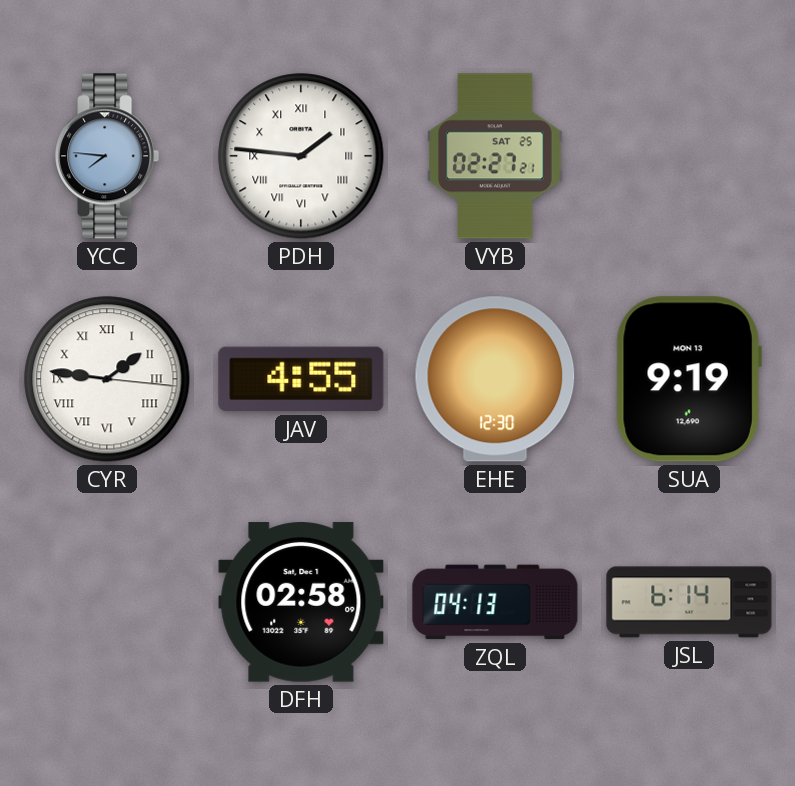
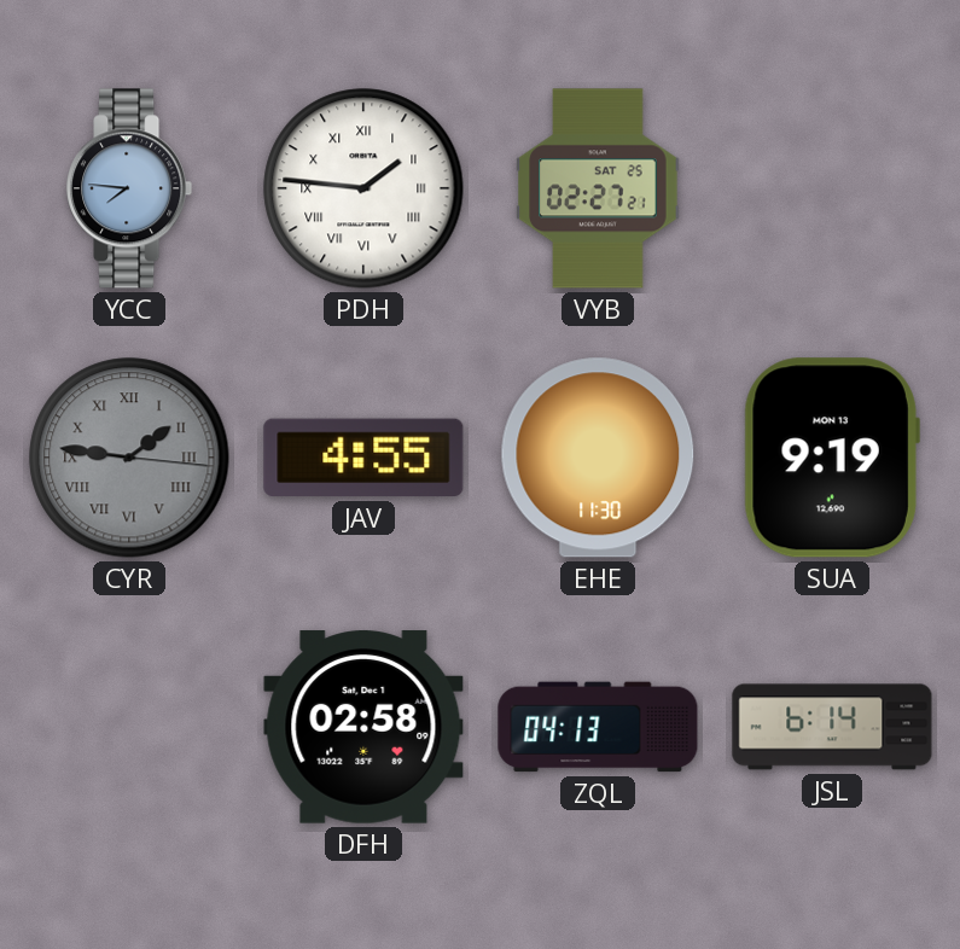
CYR dial: white -> grey (129, 458)
EHE: 12:30 -> 11:30 (598, 458)
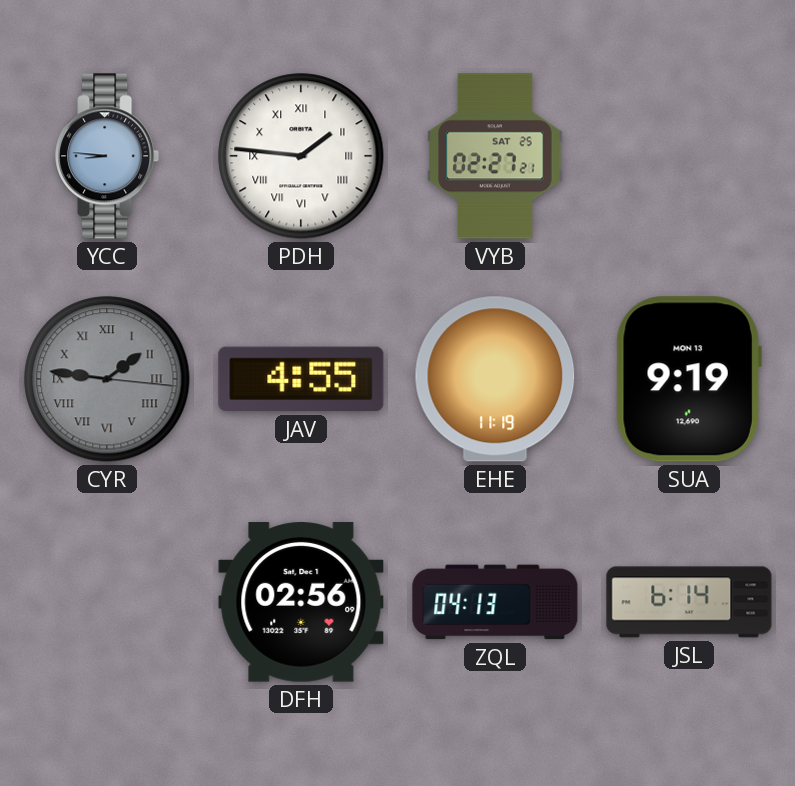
YCC: 7:46 -> 8:46 (107, 156)
EHE: 11:30 -> 11:19 (495, 379)
DFH: 02:58 -> 02:56 (301, 602)
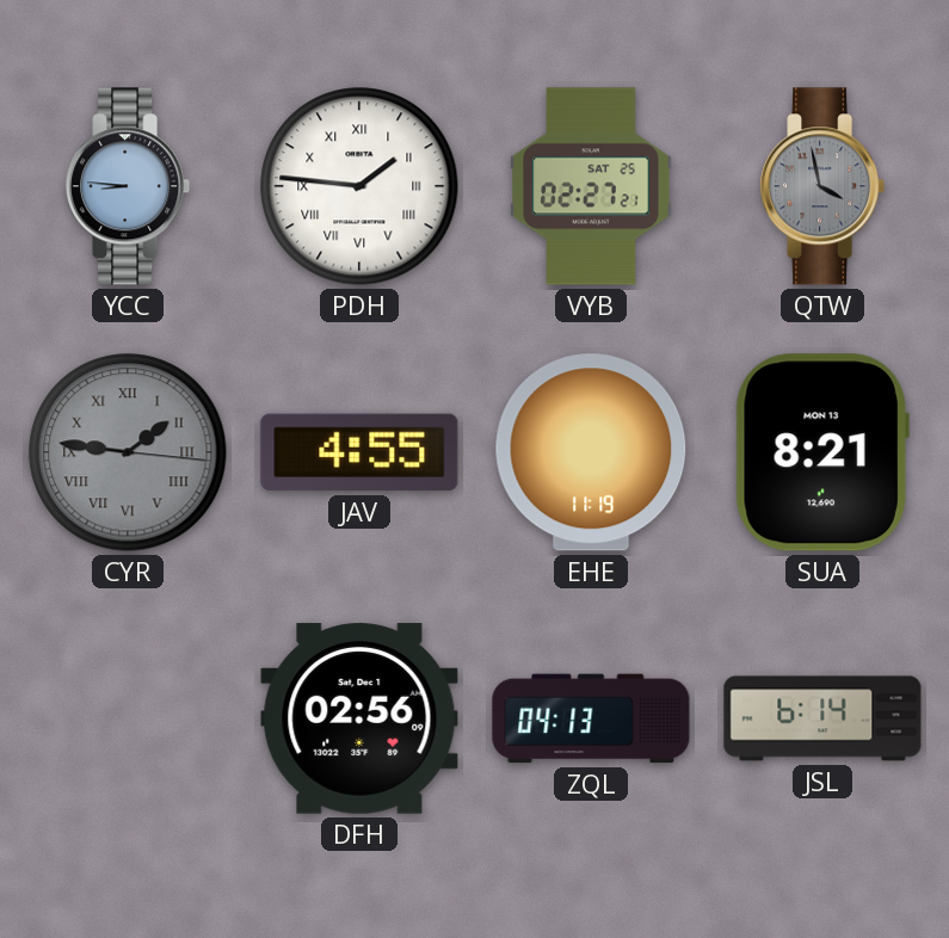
QTW: none -> 3:58 (822, 186)
SUA: 9:19 -> 8:21 (822, 452)
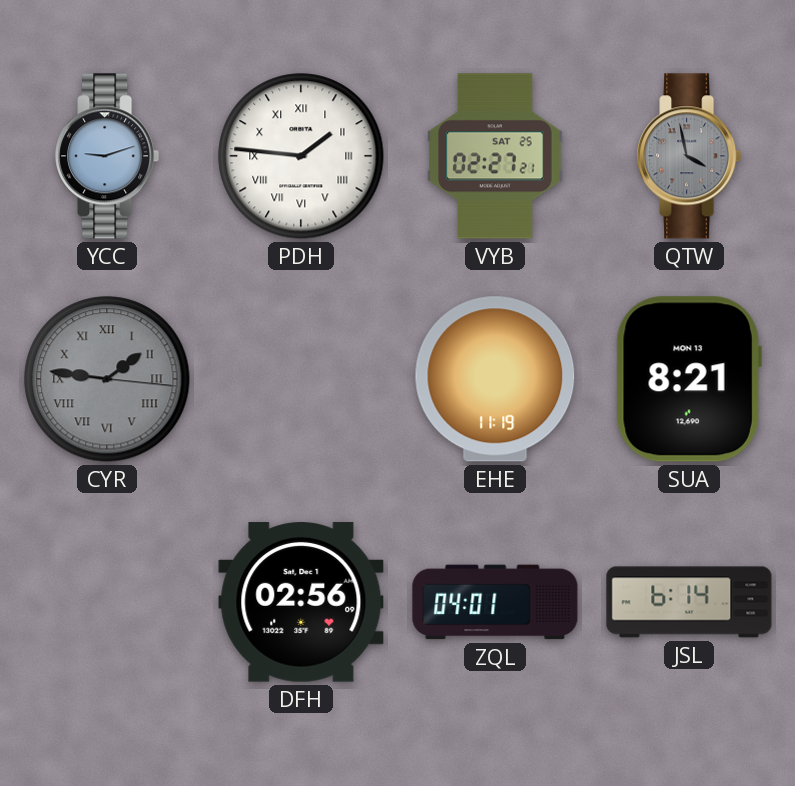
YCC: 8:46 -> 9:12 (107, 156)
JAV: 4:55 -> none (359, 452)
ZQL: 04:13 -> 04:01 (495, 602)
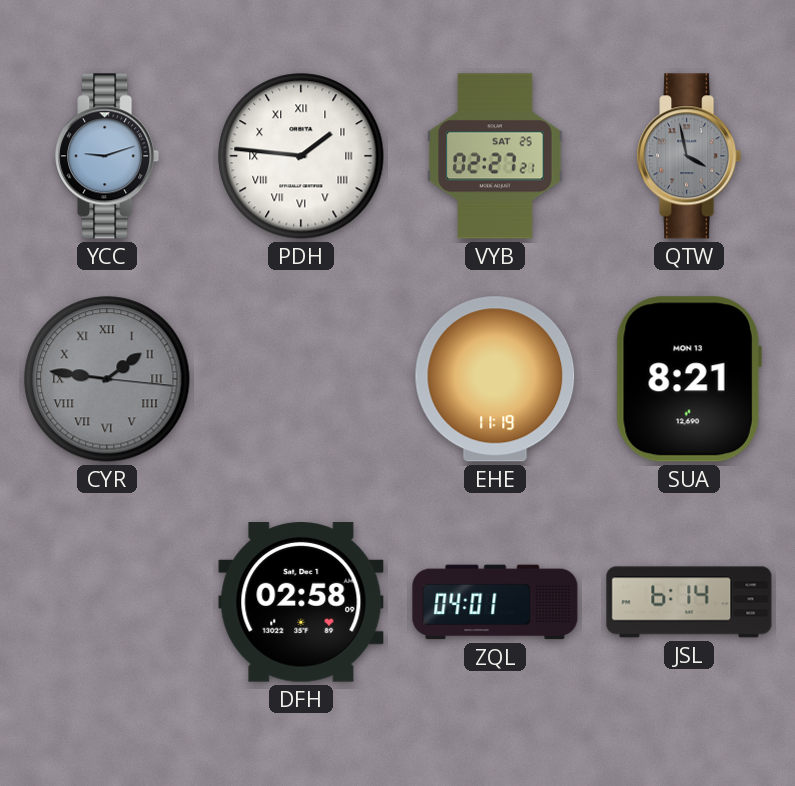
DFH: 02:56 -> 02:58 (301, 602)
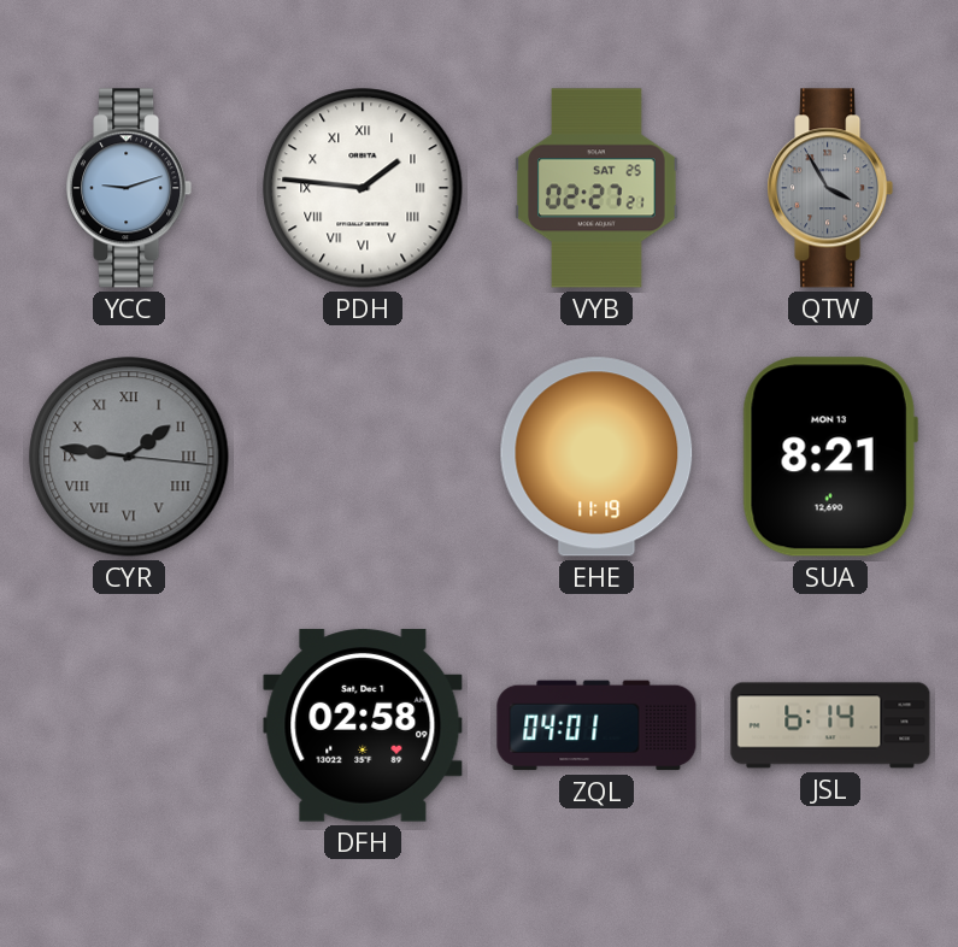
QTW: 3:58 -> 3:55 (830, 188)
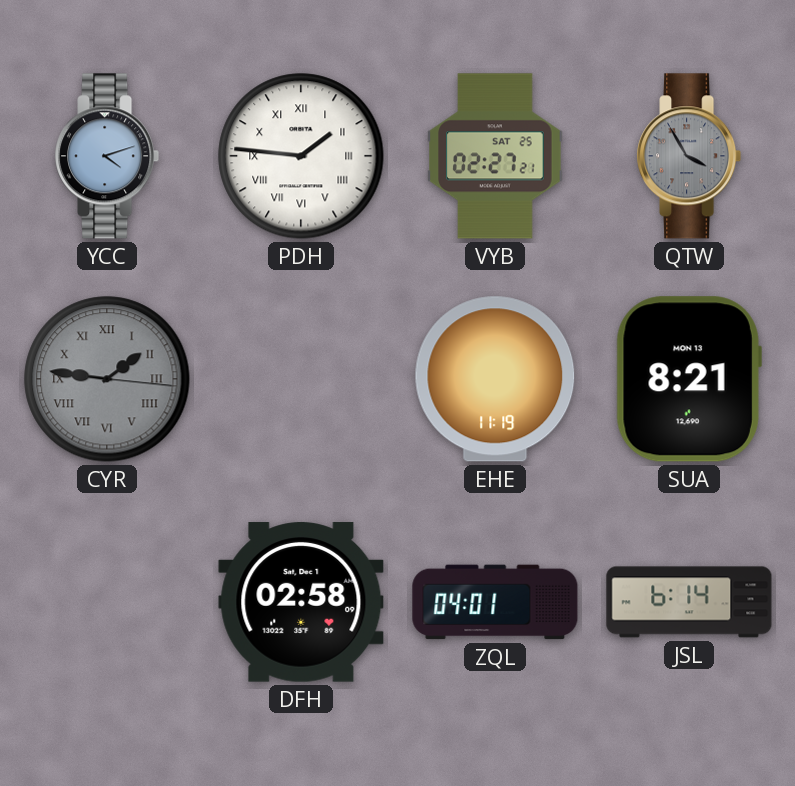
YCC: 9:12 -> 4:12 (107, 156)
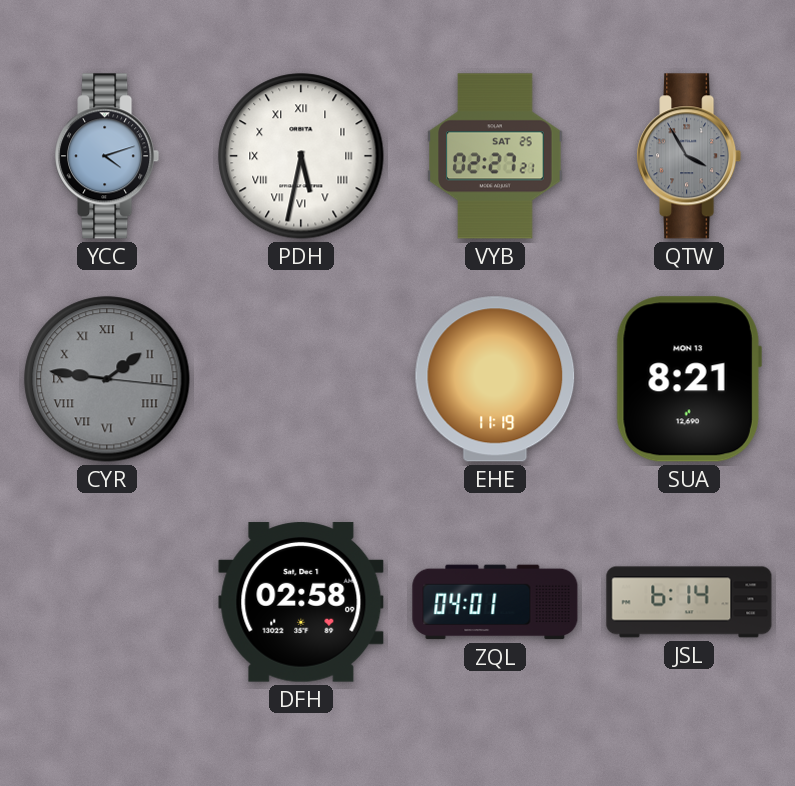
PDH: 1:46 -> 5:32 (301, 156)
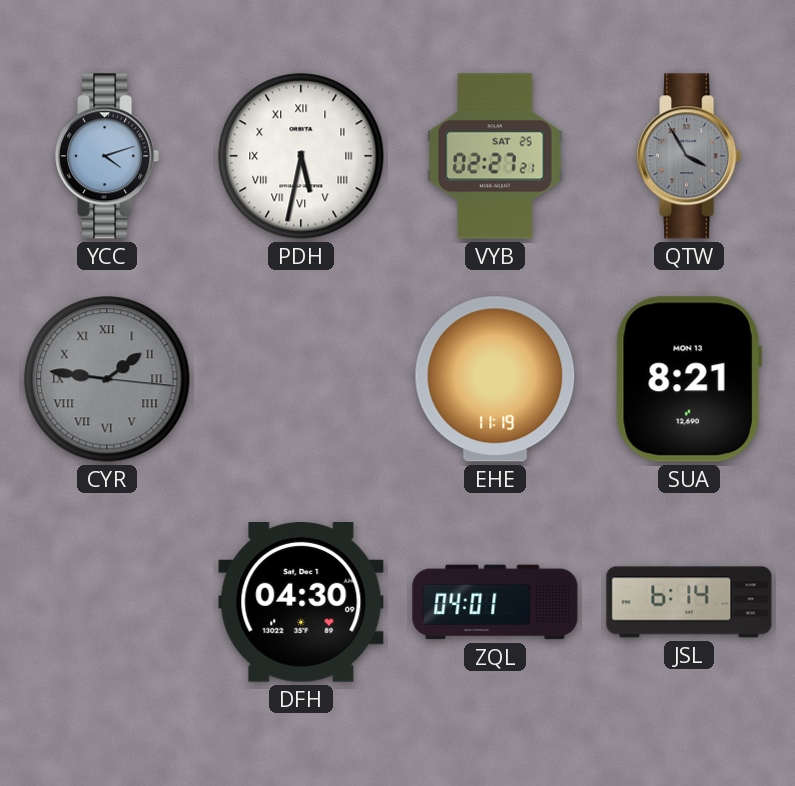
DFH: 02:58 -> 04:30 (301, 602)
